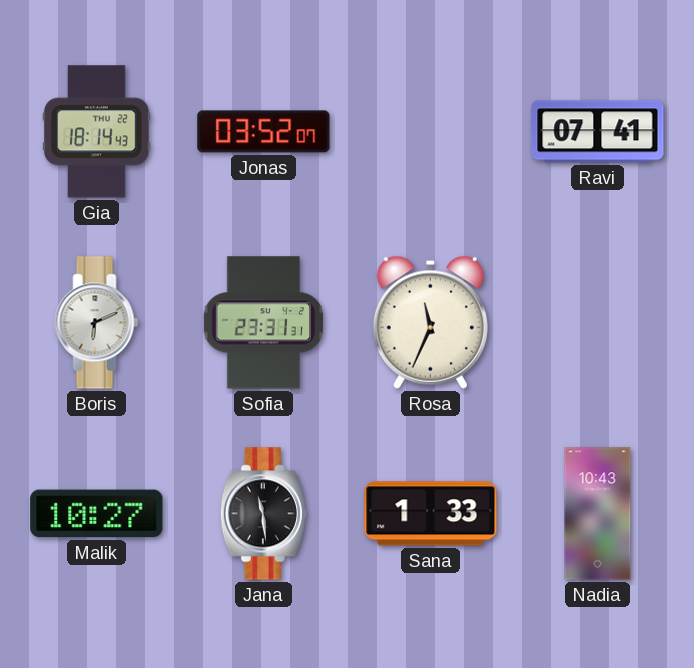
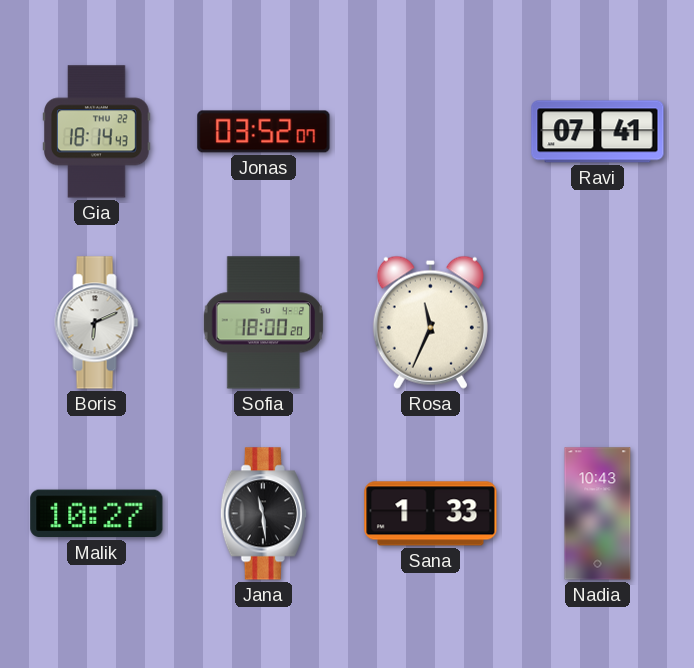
Sofia: 23:31 -> 18:00 (264, 323)
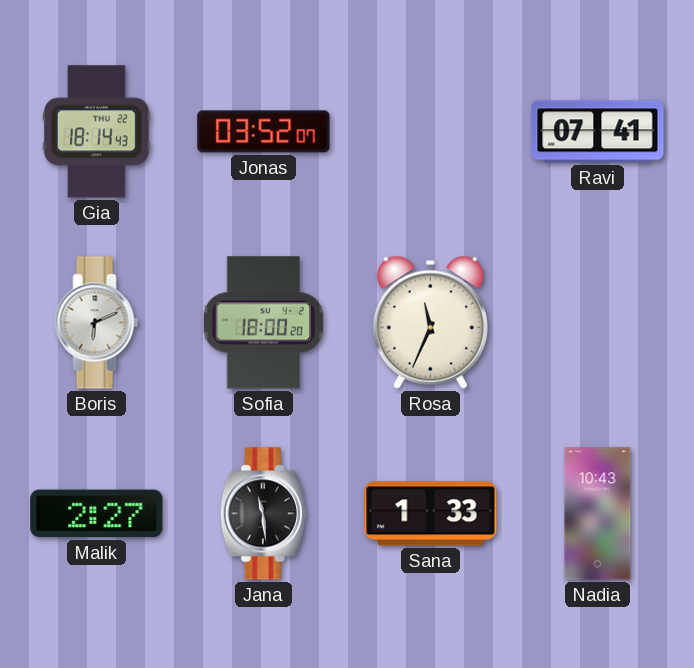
Malik: 10:27 -> 2:27 (97, 514)
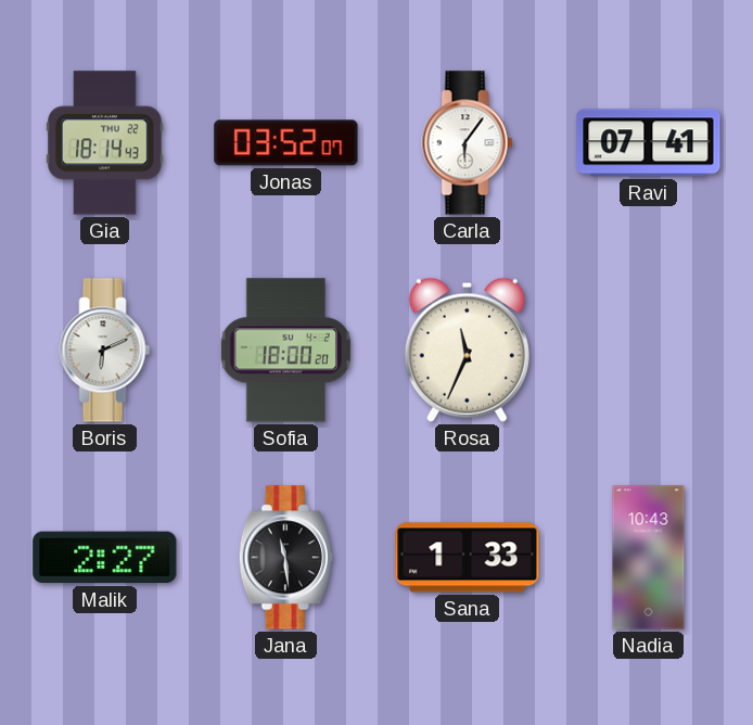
Carla: none -> 6:06 (468, 143)
